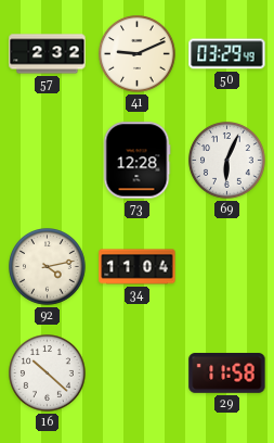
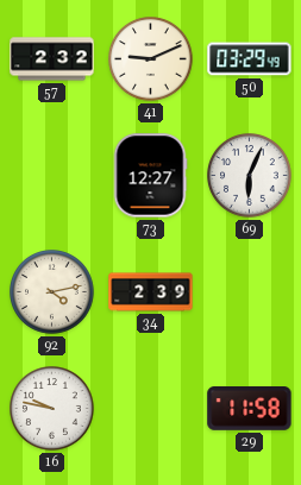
73: 12:28 -> 12:27 (150, 176)
34: 11:04 -> 2:39 (151, 292)
16: 10:22 -> 9:47 (52, 409)
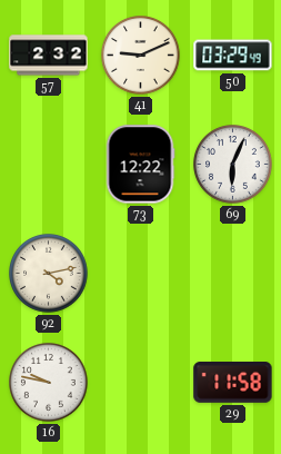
73: 12:27 -> 12:22 (140, 165)
34: 2:39 -> none (151, 292)
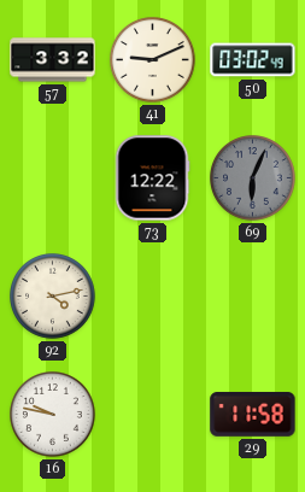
57: 2:32 -> 3:32 (53, 60)
50: 03:29 -> 03:02 (253, 60)
69 dial: white -> grey (253, 178)
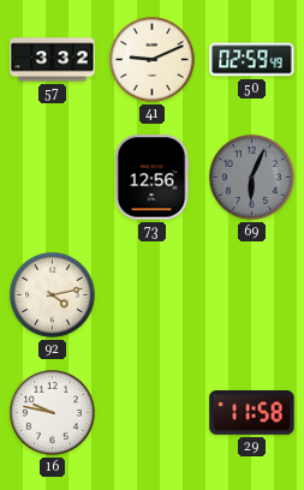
50: 03:02 -> 02:59 (252, 60)
73: 12:22 -> 12:56 (151, 178)
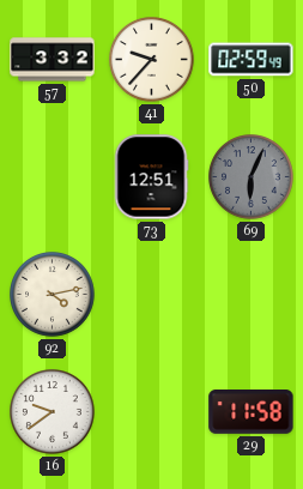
41: 9:11 -> 9:37 (152, 60)
73: 12:56 -> 12:51 (151, 177)
16: 9:47 -> 9:39 (53, 412)
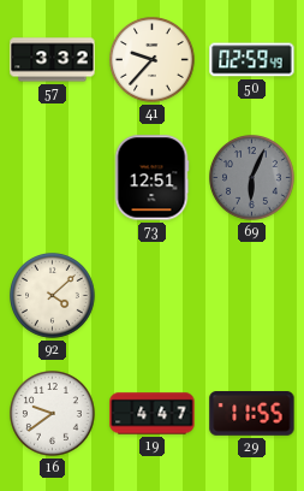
92: 4:13 -> 4:08 (53, 296)
19: none -> 4:47 (153, 414)
29: 11:58 -> 11:55 (252, 414)
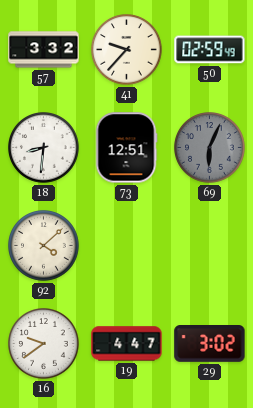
18: none -> 8:31 (44, 148)
29: 11:55 -> 3:02 (210, 344)
